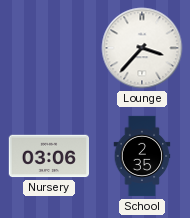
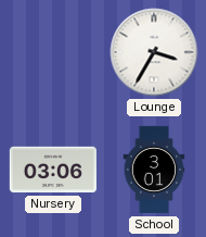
Lounge: 3:37 -> 3:35 (154, 52)
School: 2:35 -> 3:01 (154, 170)
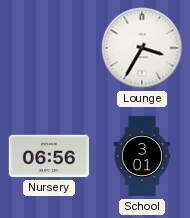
Nursery: 03:06 -> 06:56 (48, 156)
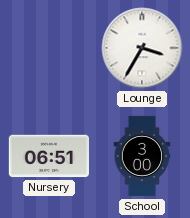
Nursery: 06:56 -> 06:51 (48, 156)
School: 3:01 -> 3:00 (142, 156)
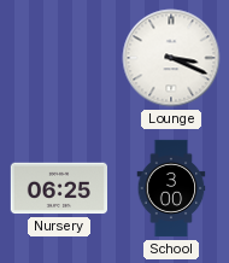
Lounge: 3:35 -> 3:19 (171, 58)
Nursery: 06:51 -> 06:25 (58, 188)
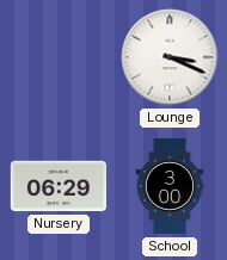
Nursery: 06:25 -> 06:29 (57, 186)
